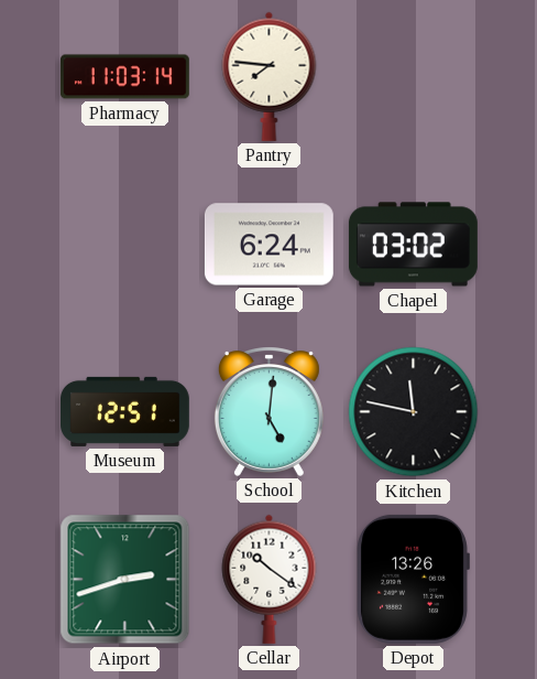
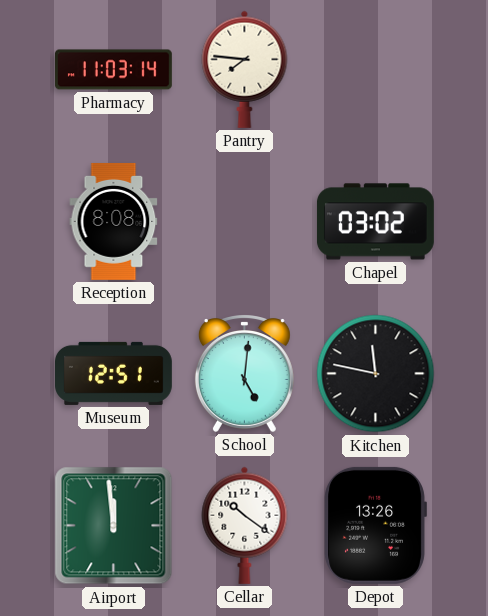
Reception: none -> 8:08 (114, 221)
Garage: 6:24 -> none (268, 245)
Airport: 2:42 -> 11:59 (114, 526)
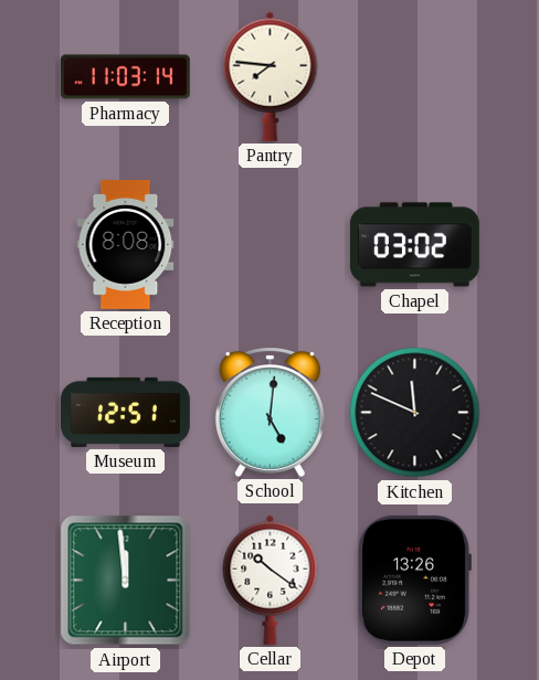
Kitchen: 11:47 -> 11:49 (415, 413)
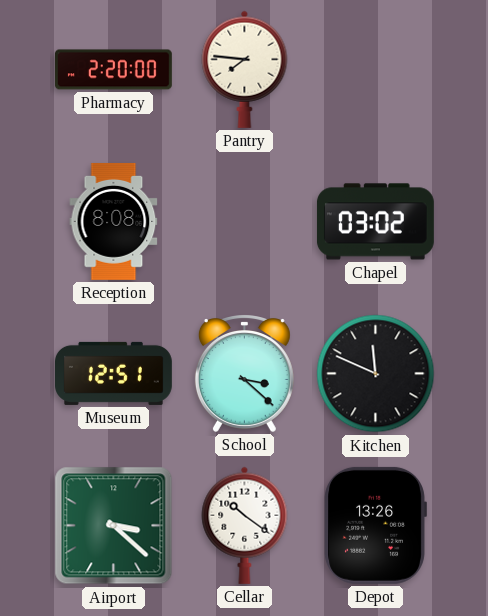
Pharmacy: 11:03 -> 2:20 (113, 70)
School: 5:01 -> 3:22 (244, 373)
Airport: 11:59 -> 3:22 (114, 526)
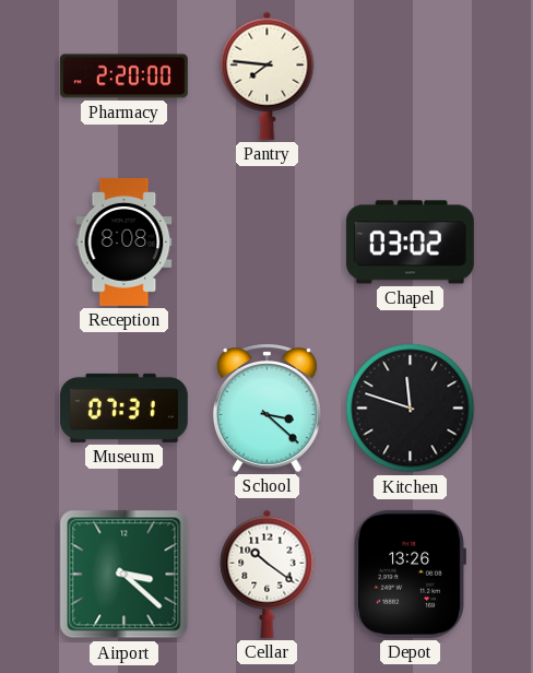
Museum: 12:51 -> 07:31 (125, 408)
Kitchen: 11:49 -> 11:48 (411, 409)
